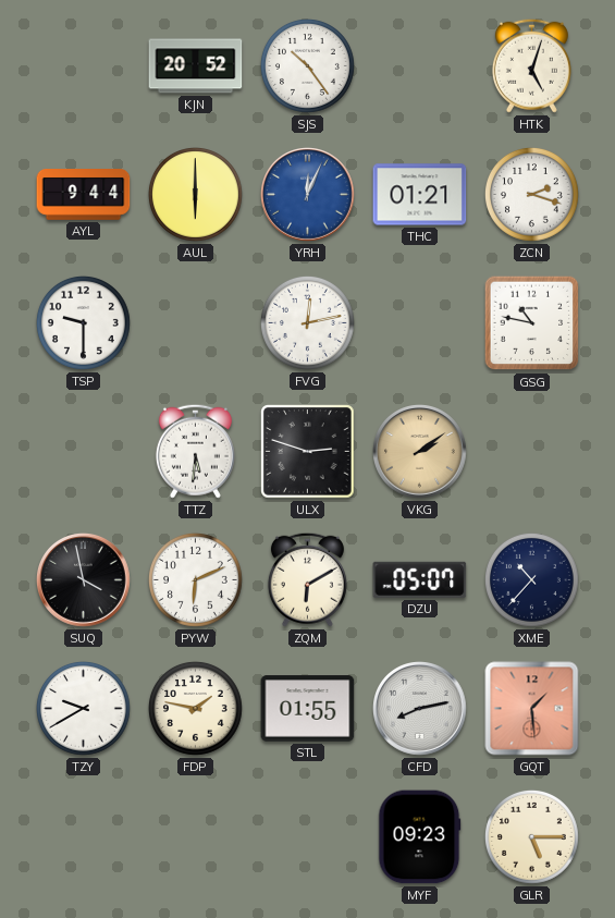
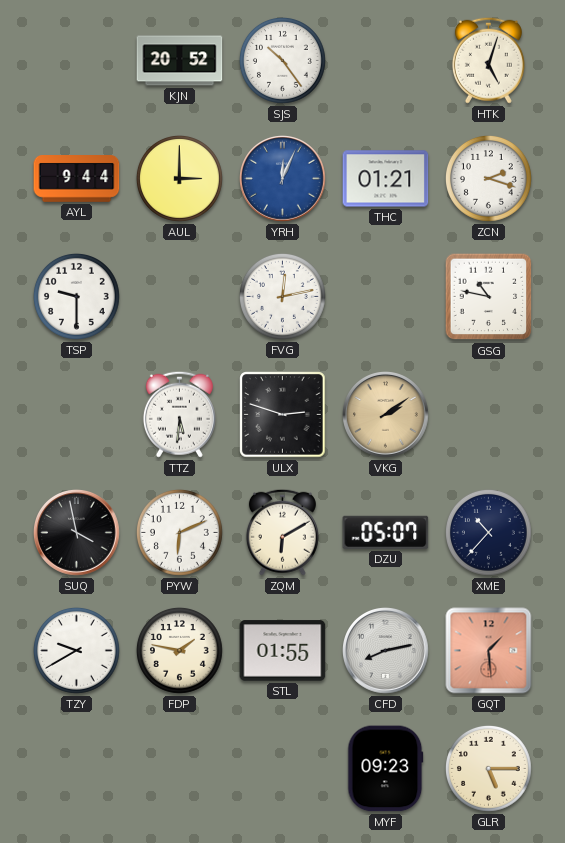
AUL: 6:00 -> 3:00 (179, 178)
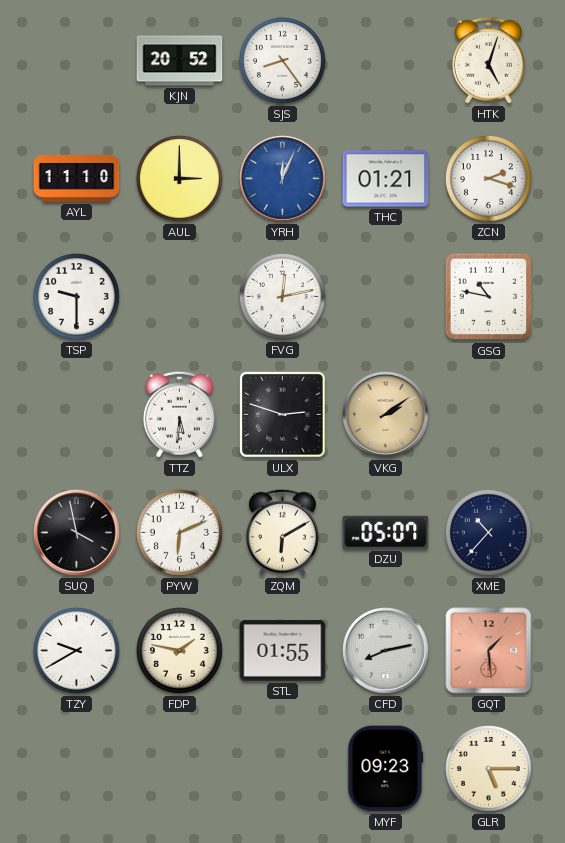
SJS: 10:24 -> 8:24 (282, 60)
AYL: 9:44 -> 11:10 (77, 179)
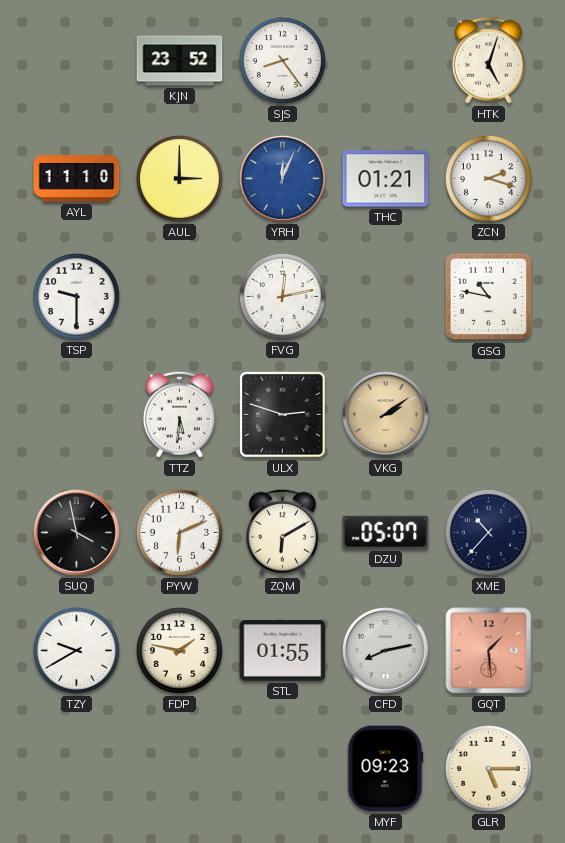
KJN: 20:52 -> 23:52 (180, 61)
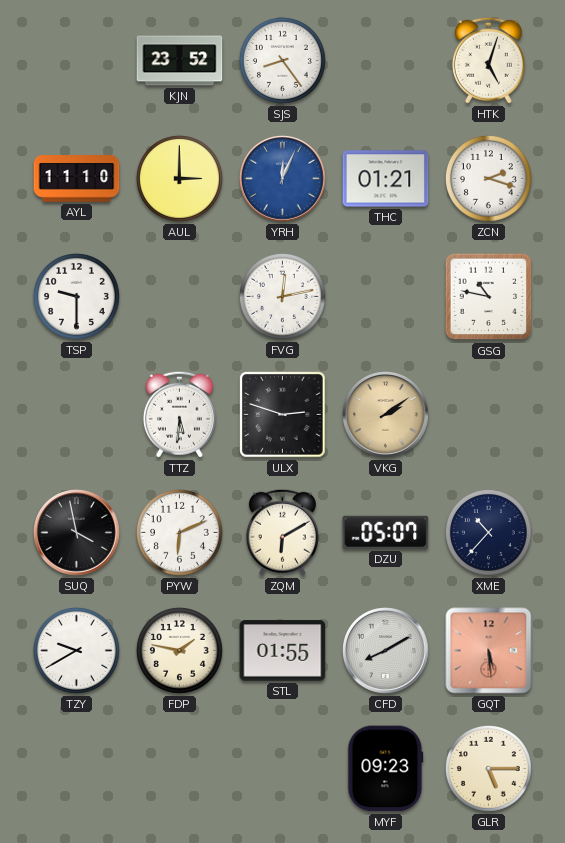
CFD: 8:13 -> 8:10 (386, 651)
GQT: 1:29 -> 5:29 (489, 651)
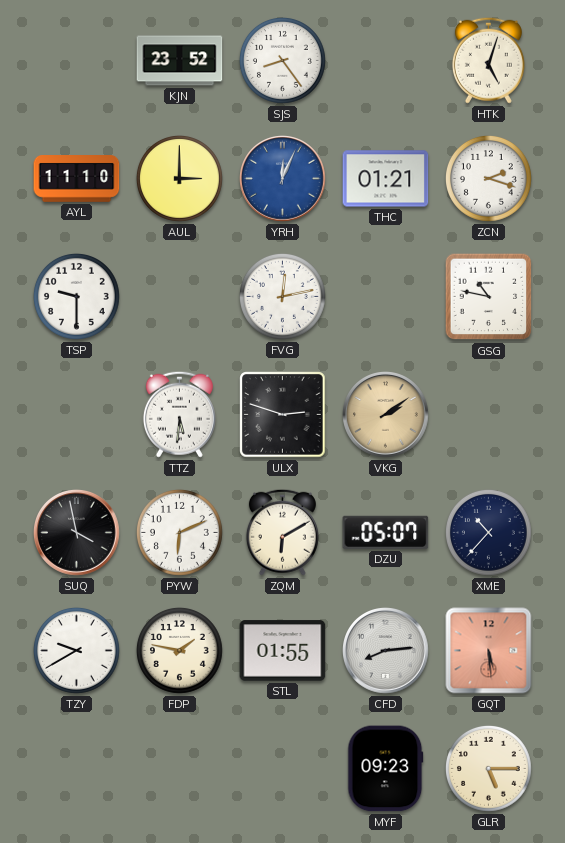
CFD: 8:10 -> 8:14 (386, 651)
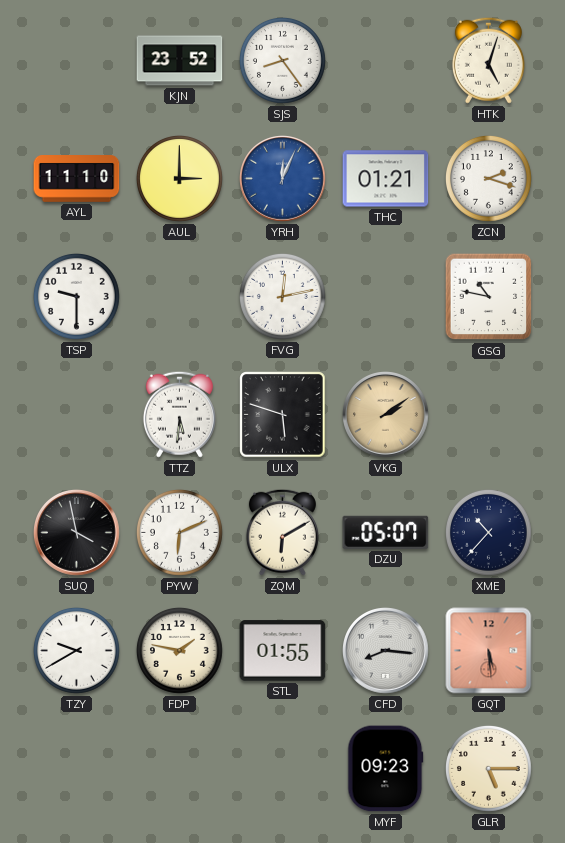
ULX: 2:48 -> 5:48 (283, 415)
CFD: 8:14 -> 8:16 (386, 651)
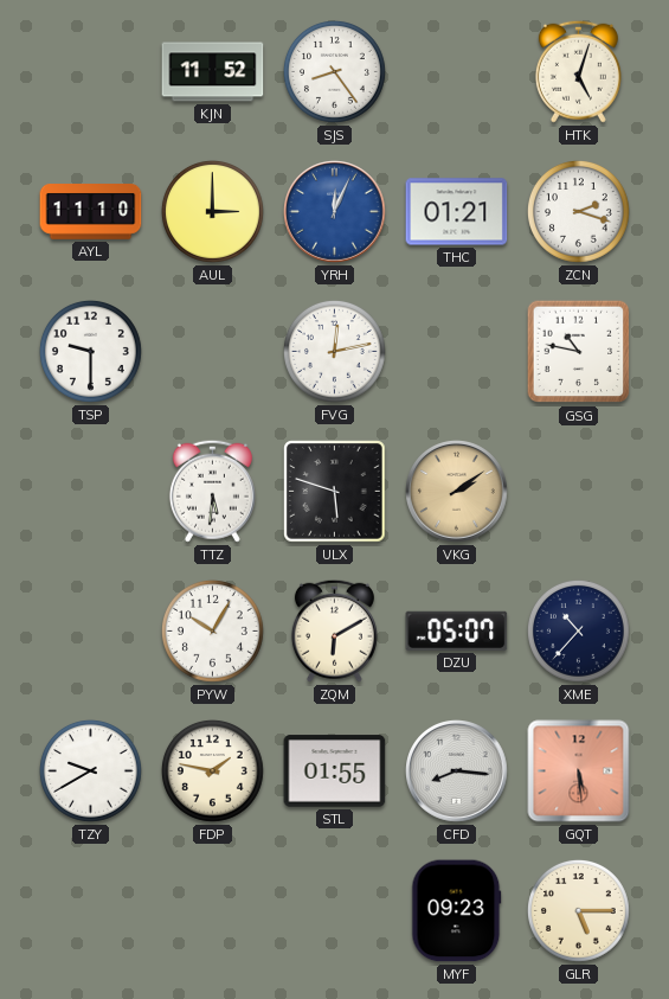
KJN: 23:52 -> 11:52 (213, 72)
SUQ: 3:58 -> none (77, 533)
PYW: 6:11 -> 10:05 (212, 630)
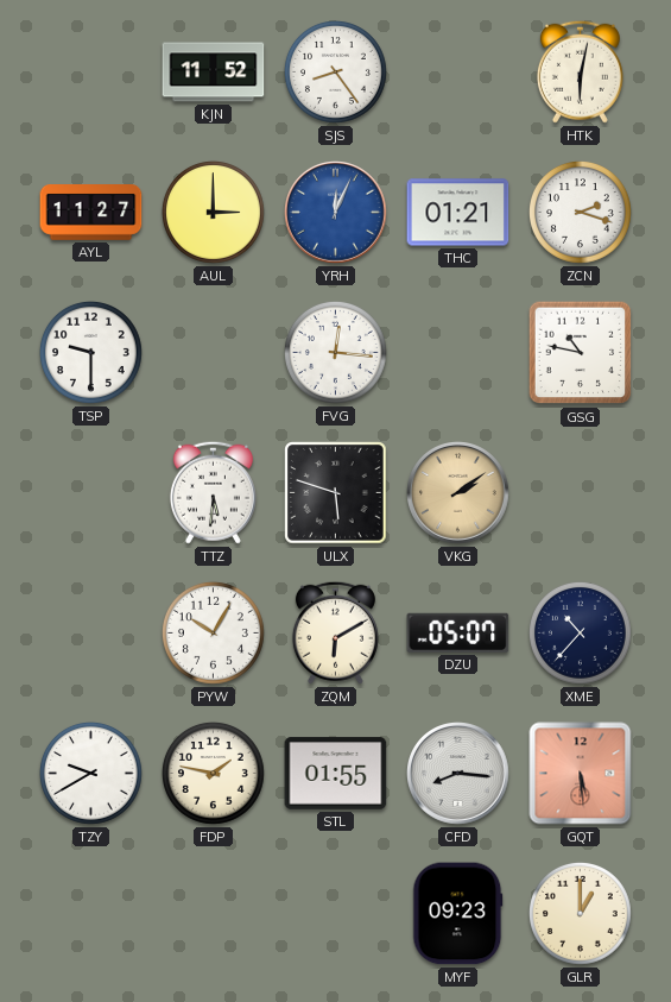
HTK: 5:03 -> 6:02 (580, 71)
AYL: 11:10 -> 11:27 (91, 213)
FVG: 12:13 -> 12:16 (335, 352)
GLR: 5:15 -> 1:00 (580, 913)
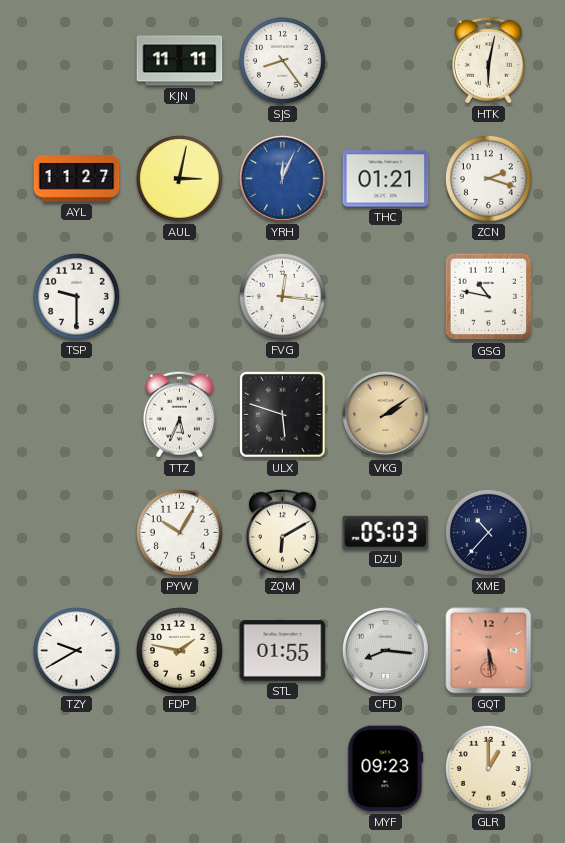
KJN: 11:52 -> 11:11 (180, 61)
AUL: 3:00 -> 3:02 (179, 178)
TTZ: 5:31 -> 5:34 (179, 414)
DZU: 05:07 -> 05:03 (386, 532)
